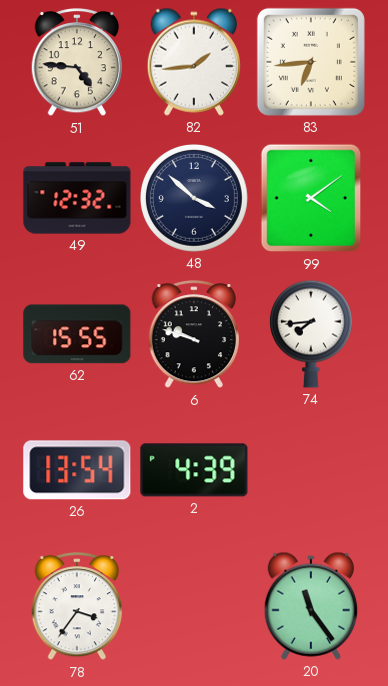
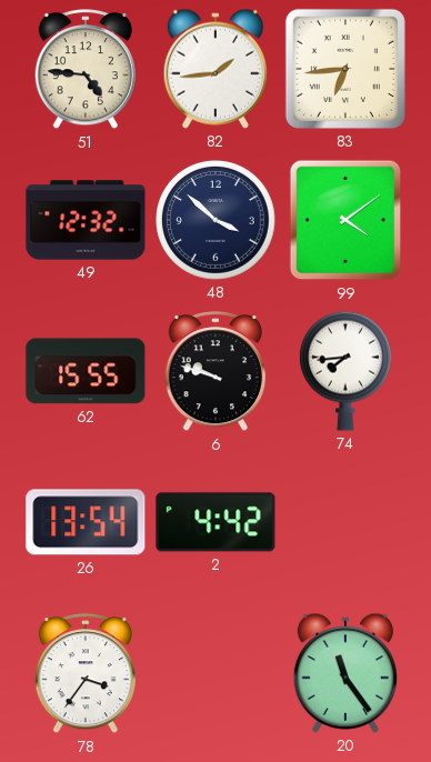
2: 4:39 -> 4:42 (215, 522)
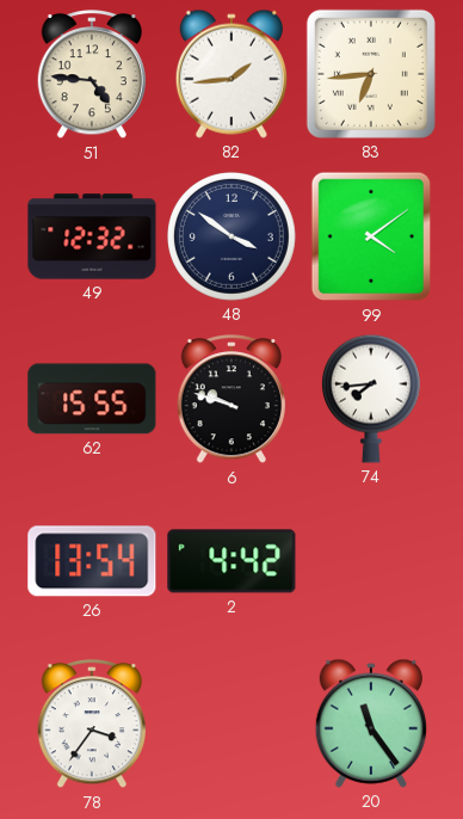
48: 3:52 -> 3:51 (233, 238)
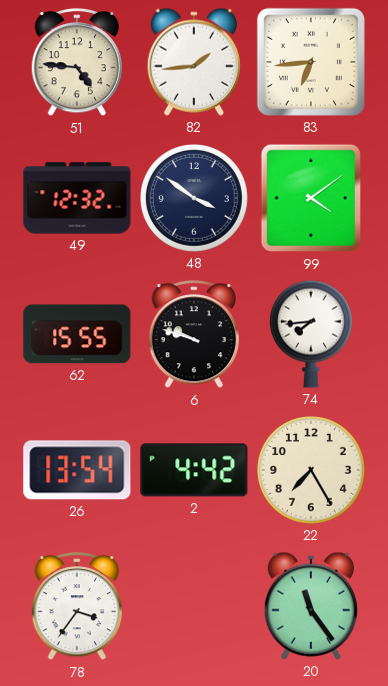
22: none -> 7:25 (312, 471)
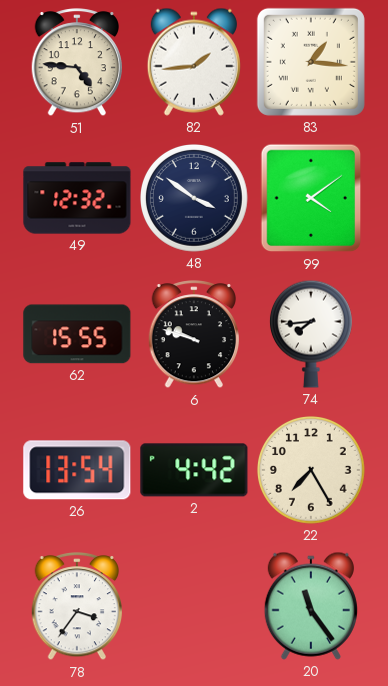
83: 6:44 -> 1:16 (311, 62)
